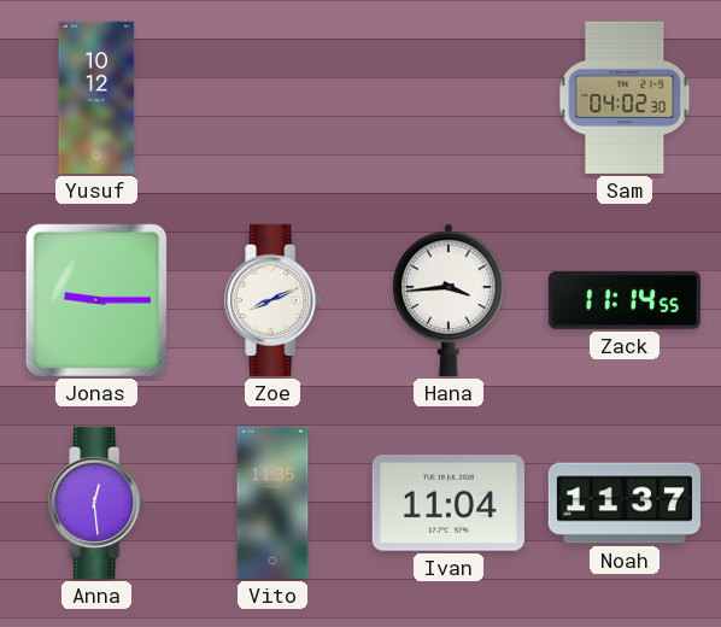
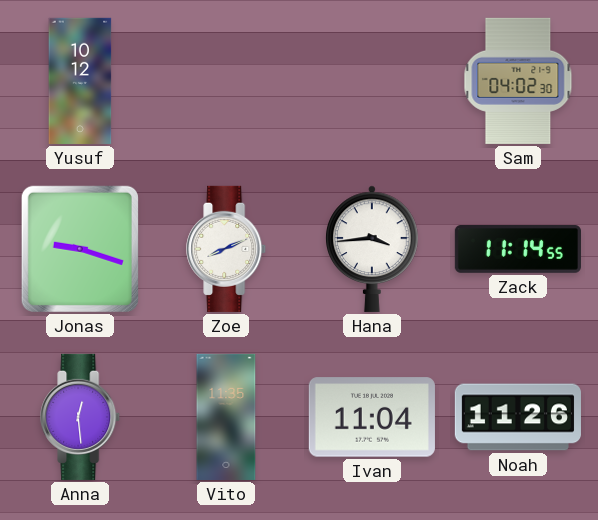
Jonas: 9:15 -> 9:18 (80, 249)
Noah: 11:37 -> 11:26 (518, 417)
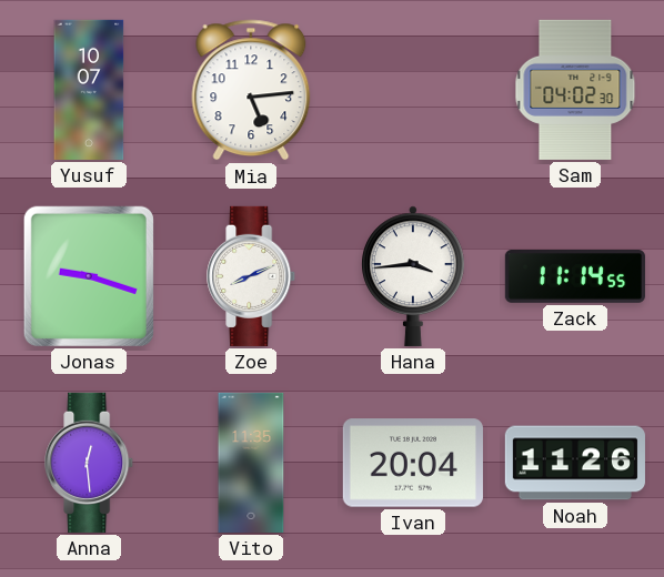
Yusuf: 10:12 -> 10:07 (89, 90)
Mia: none -> 5:14 (251, 90)
Ivan: 11:04 -> 20:04 (413, 463)
